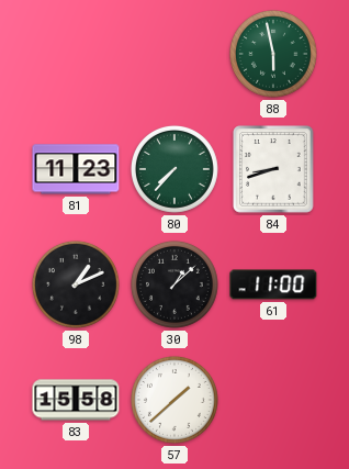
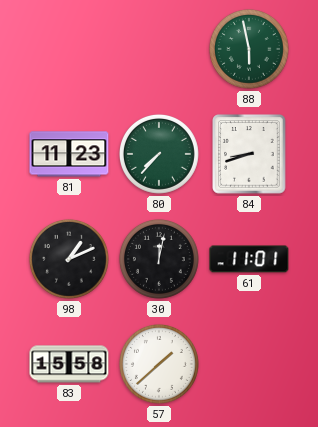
30: 1:08 -> 12:02 (159, 259)
61: 11:00 -> 11:01 (249, 259)
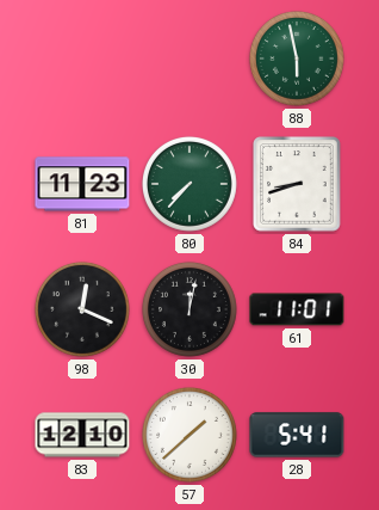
98: 1:11 -> 12:19 (82, 309)
83: 15:58 -> 12:10 (82, 435)
28: none -> 5:41 (297, 435)
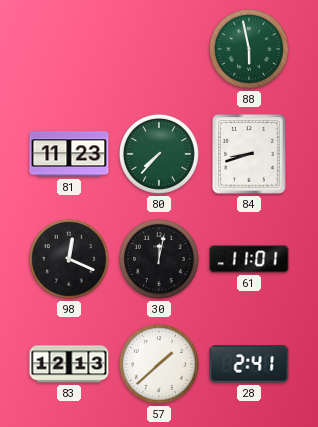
83: 12:10 -> 12:13 (69, 364)
28: 5:41 -> 2:41 (249, 364)
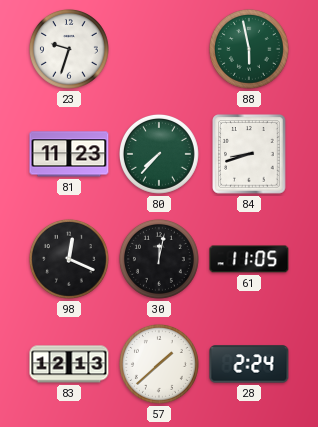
23: none -> 9:33 (69, 49)
61: 11:01 -> 11:05 (249, 259)
28: 2:41 -> 2:24 (249, 364)
